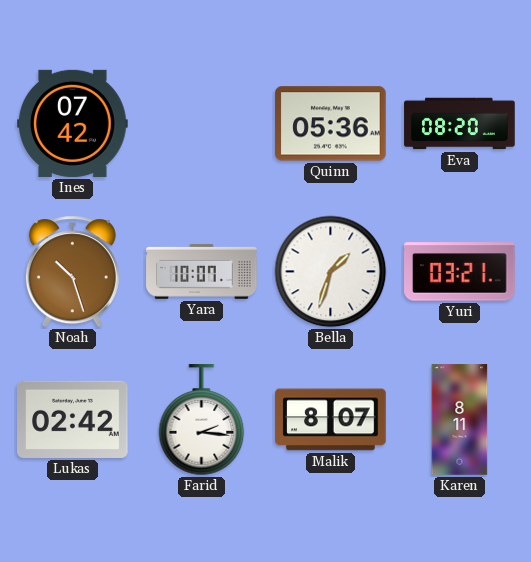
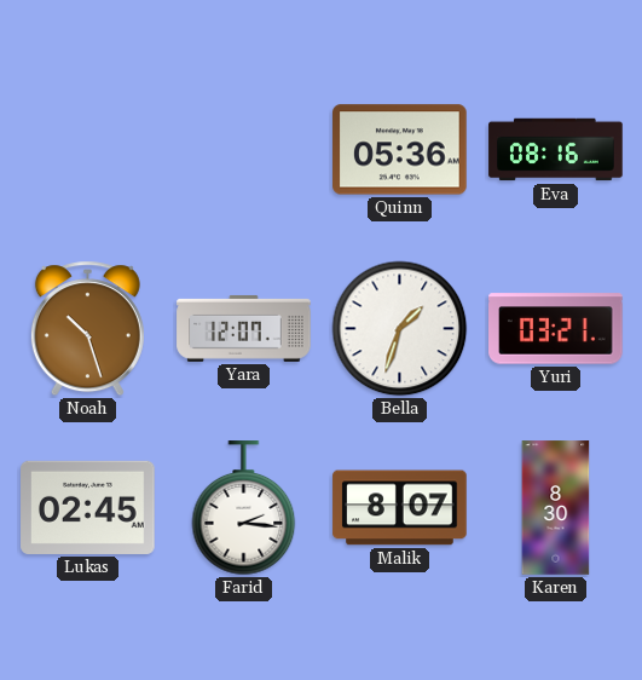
Ines: 07:42 -> none (73, 123)
Eva: 08:20 -> 08:16 (556, 150)
Yara: 10:07 -> 12:07 (244, 328)
Lukas: 02:42 -> 02:45 (88, 507)
Karen: 8:11 -> 8:30 (556, 508)
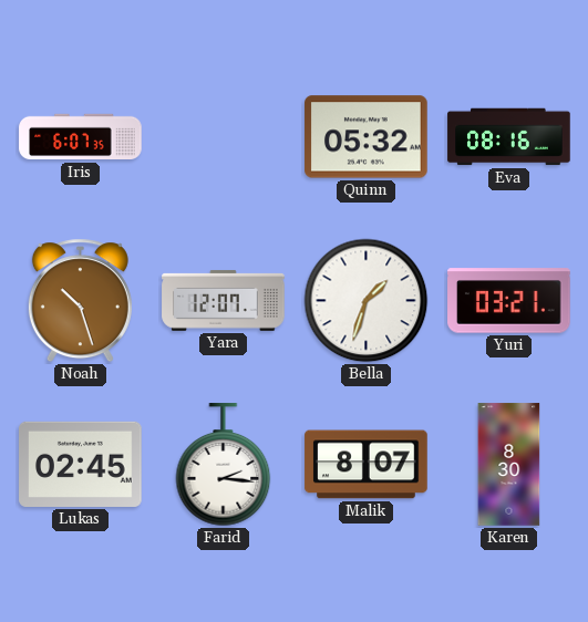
Iris: none -> 6:07 (81, 137)
Quinn: 05:36 -> 05:32 (367, 137)
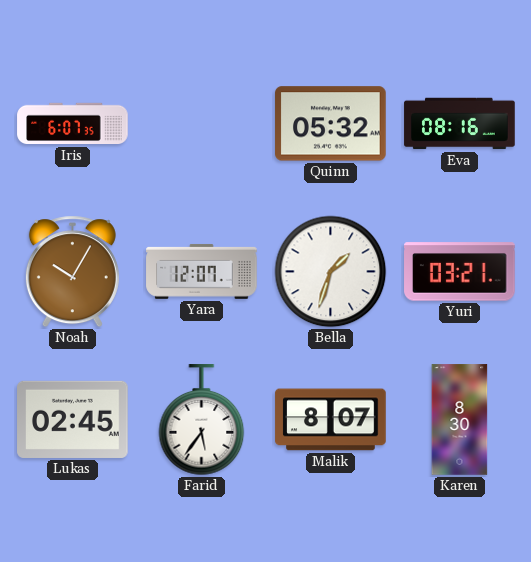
Noah: 10:27 -> 10:05 (72, 272)
Farid: 2:16 -> 5:36 (202, 420)
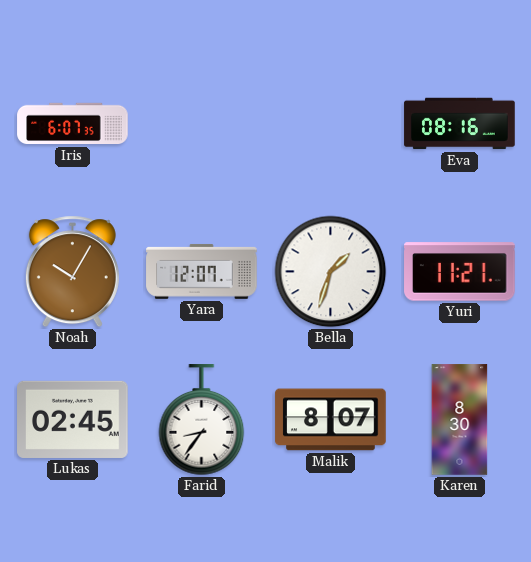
Quinn: 05:32 -> none (331, 124)
Yuri: 03:21 -> 11:21 (460, 272)
Farid: 5:36 -> 8:36 (202, 420)
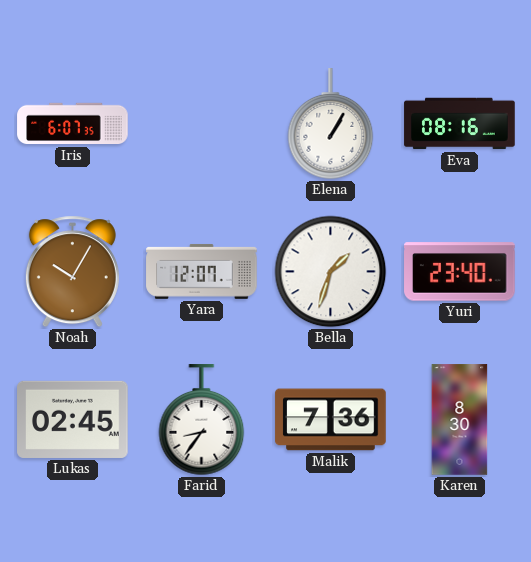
Elena: none -> 1:05 (331, 124)
Yuri: 11:21 -> 23:40 (460, 272)
Malik: 8:07 -> 7:36 (331, 420)
